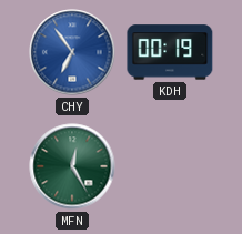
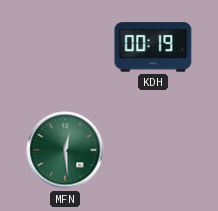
CHY: 6:54 -> none (72, 52)
MFN: 12:25 -> 12:29 (65, 150)
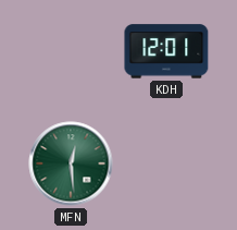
KDH: 00:19 -> 12:01 (166, 51)
